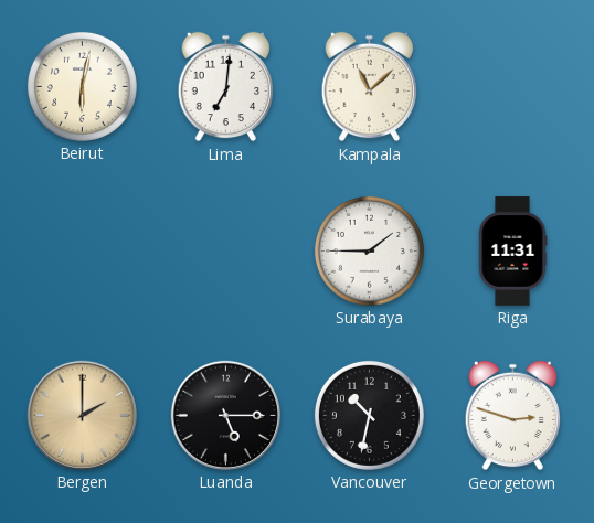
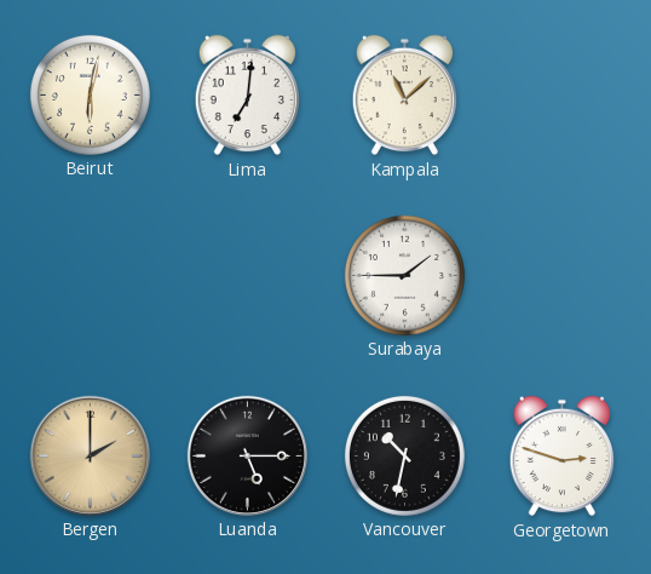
Riga: 11:31 -> none (512, 252)
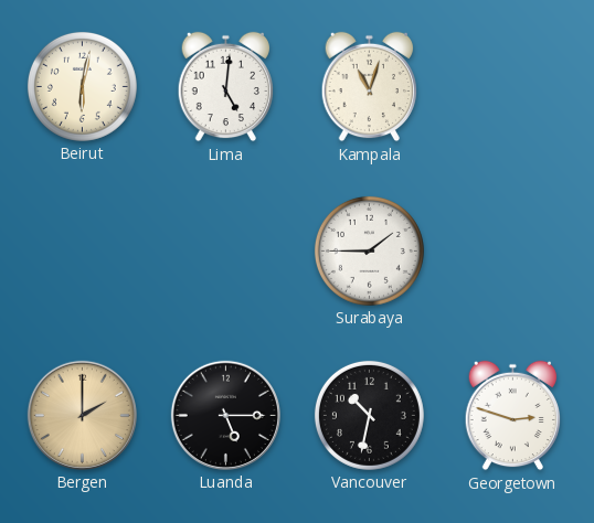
Lima: 7:01 -> 5:01 (225, 87)
Kampala: 11:08 -> 11:03 (369, 87)
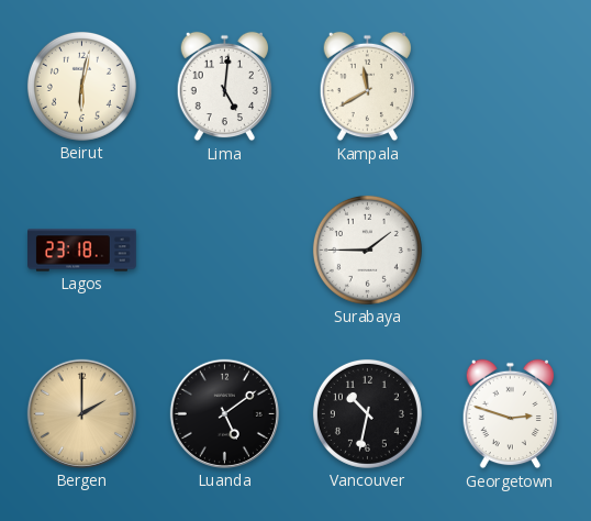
Kampala: 11:03 -> 11:40 (367, 87)
Lagos: none -> 23:18 (82, 251)
Luanda: 5:15 -> 5:09 (224, 413)
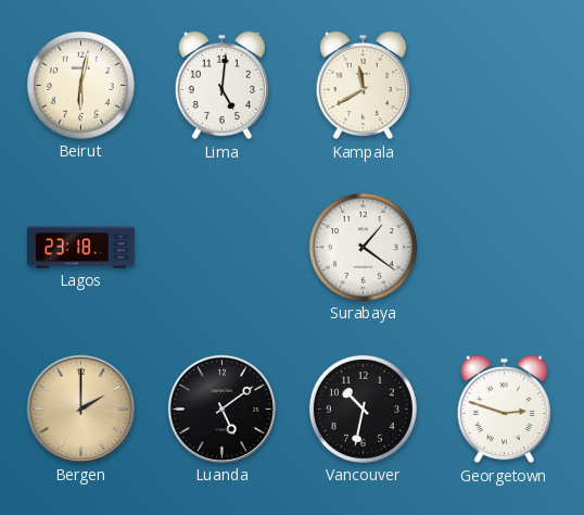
Surabaya: 1:45 -> 1:21 (363, 247)
